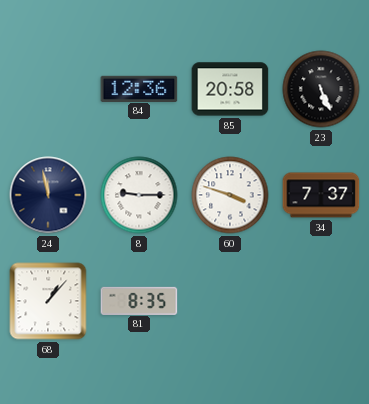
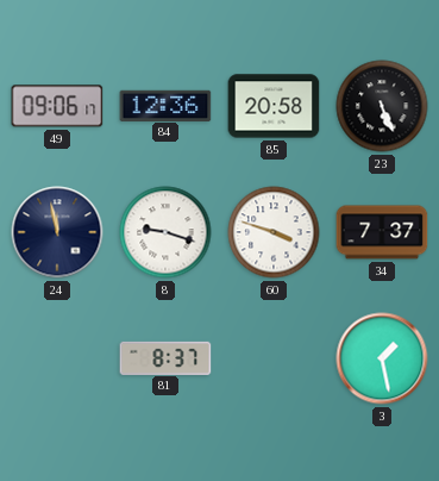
49: none -> 09:06 (57, 106)
8: 9:15 -> 9:18 (165, 232)
68: 1:07 -> none (48, 301)
81: 8:35 -> 8:37 (165, 357)
3: none -> 1:28 (382, 358)
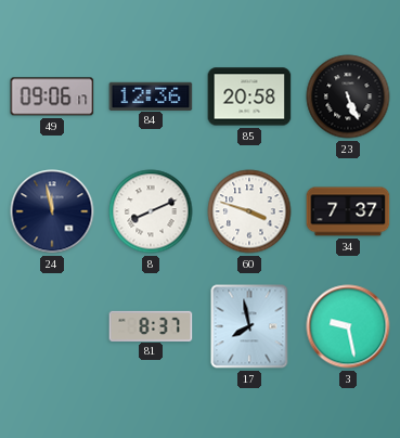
8: 9:18 -> 8:11 (151, 211)
17: none -> 7:58 (249, 326)
3: 1:28 -> 9:28 (348, 326)
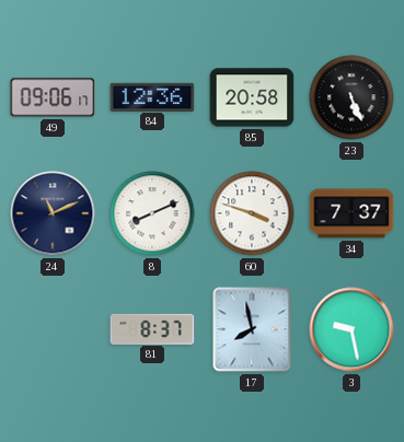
24: 11:58 -> 11:11 (53, 213)
